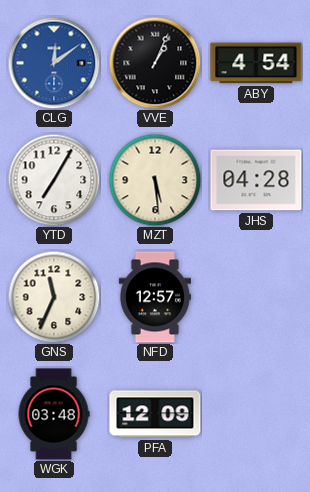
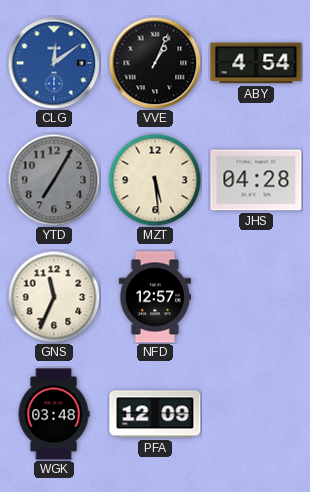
YTD dial: white -> grey (54, 180)
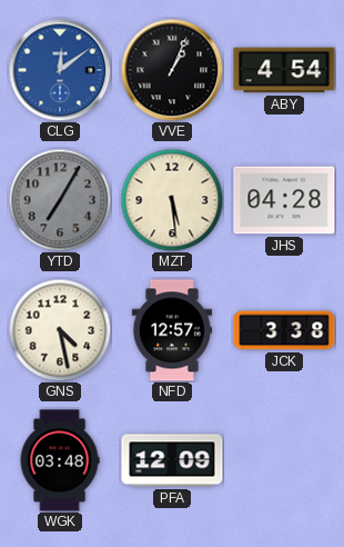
GNS: 11:34 -> 4:28 (60, 330)
JCK: none -> 3:38 (284, 330)
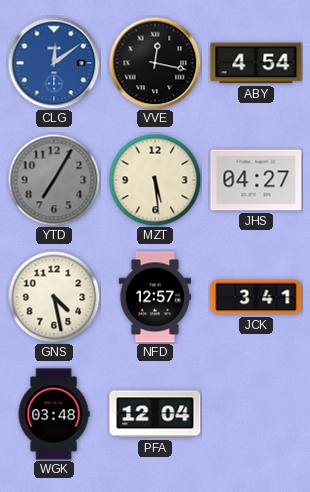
VVE: 1:04 -> 12:17 (155, 63)
JHS: 04:28 -> 04:27 (256, 180)
JCK: 3:38 -> 3:41 (256, 297)
PFA: 12:09 -> 12:04 (155, 414)
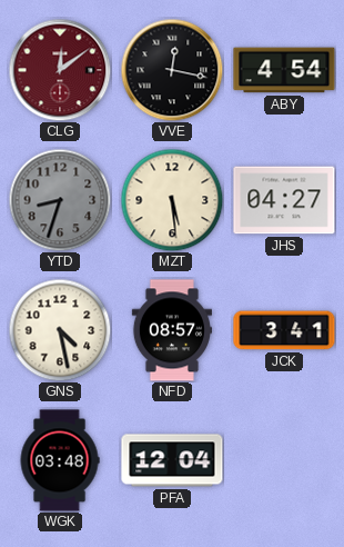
CLG dial: blue -> burgundy (60, 70)
YTD: 7:05 -> 8:33 (60, 200)
NFD: 12:57 -> 08:57 (172, 330)
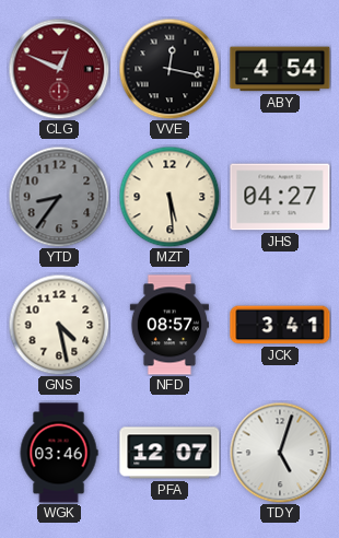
CLG: 12:09 -> 12:49 (59, 69)
YTD: 8:33 -> 8:36 (59, 197)
WGK: 03:48 -> 03:46 (59, 453)
PFA: 12:04 -> 12:07 (169, 453)
TDY: none -> 5:03 (280, 453)
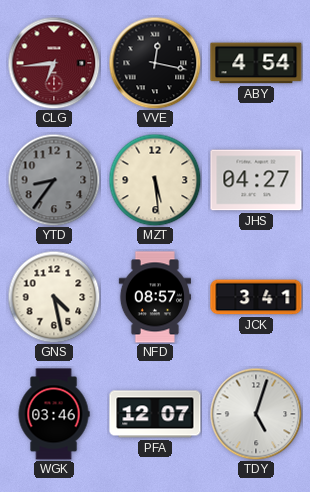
CLG: 12:49 -> 6:44 (54, 63)
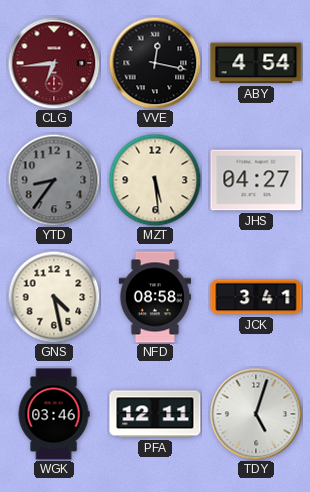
NFD: 08:57 -> 08:58 (155, 297)
PFA: 12:07 -> 12:11 (155, 414)
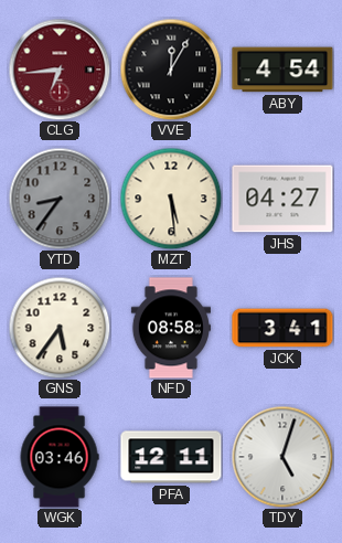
VVE: 12:17 -> 12:05 (171, 70)
GNS: 4:28 -> 5:36 (60, 328)
